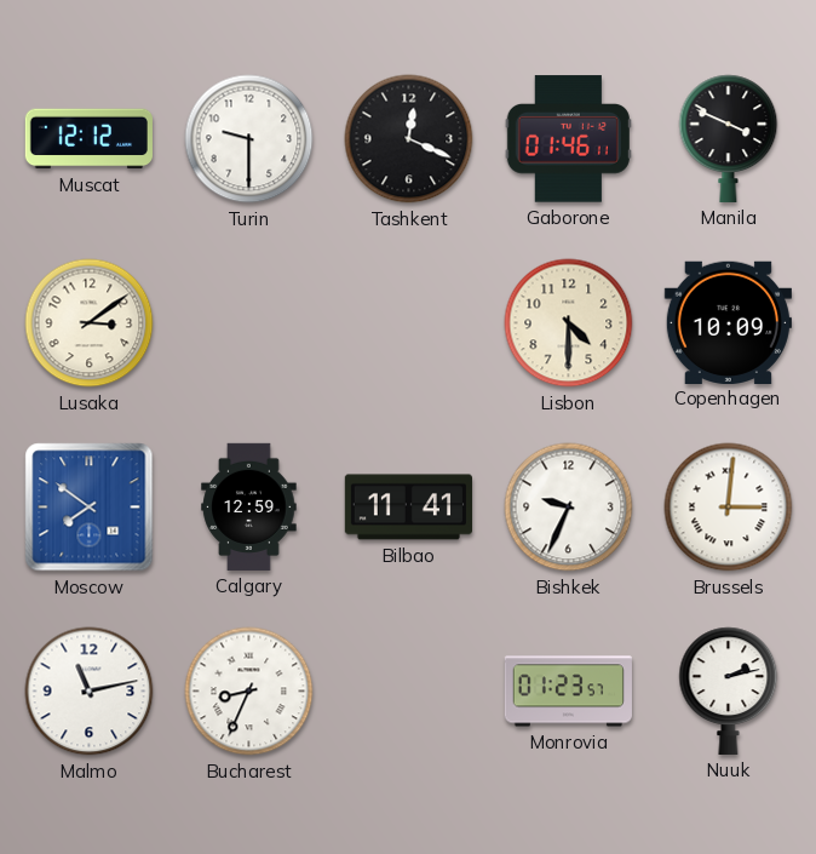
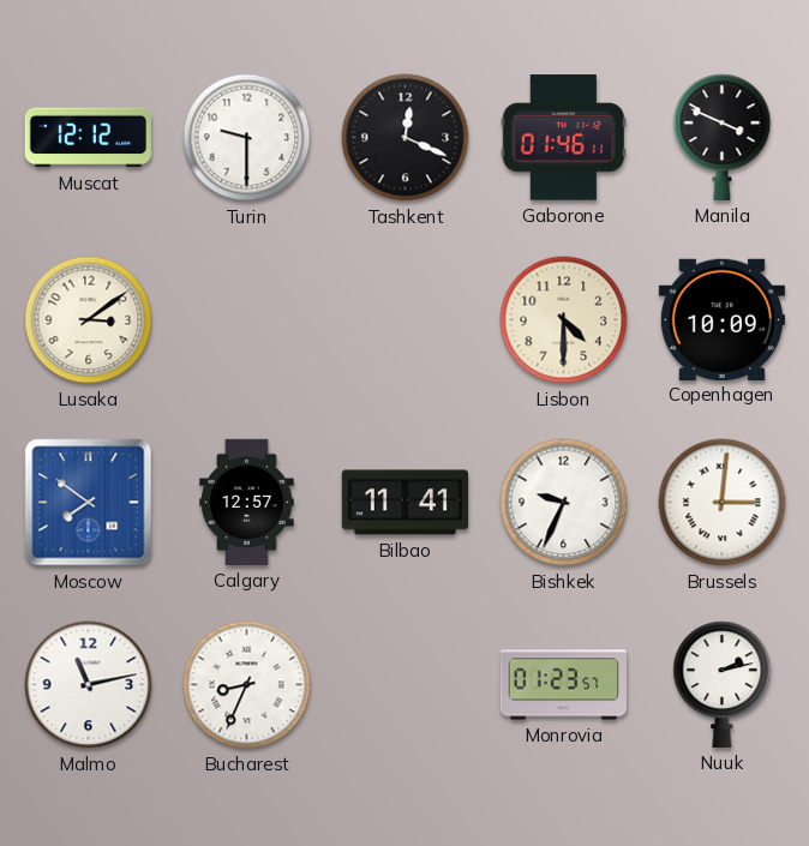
Calgary: 12:59 -> 12:57 (247, 502)
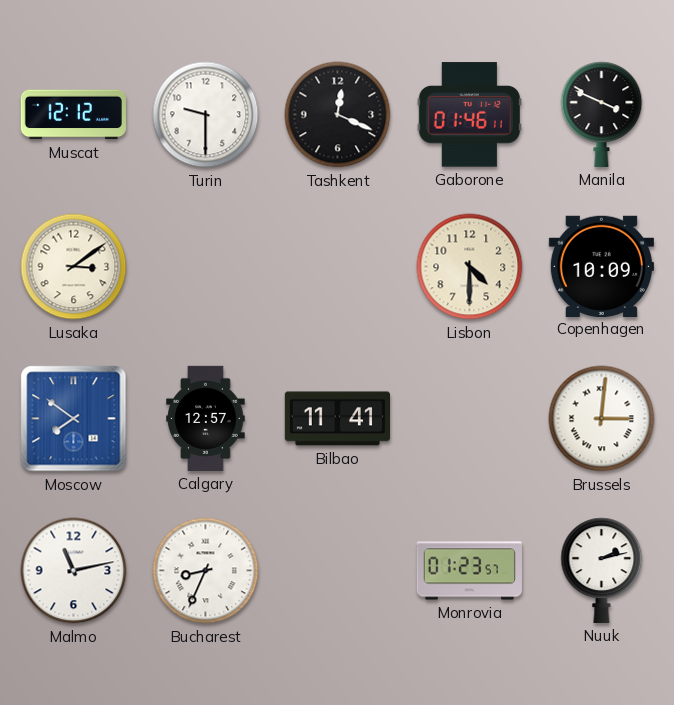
Bishkek: 9:34 -> none (564, 503)
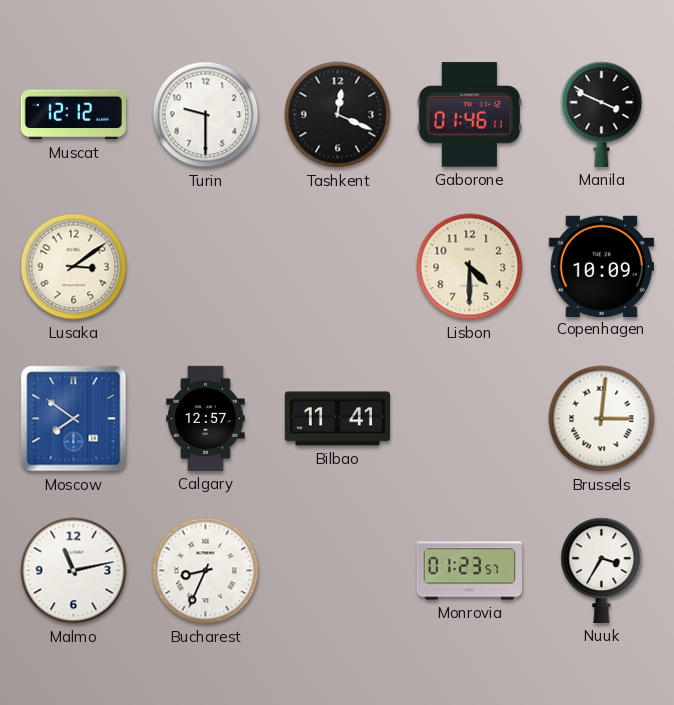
Nuuk: 2:13 -> 3:35 (602, 570)
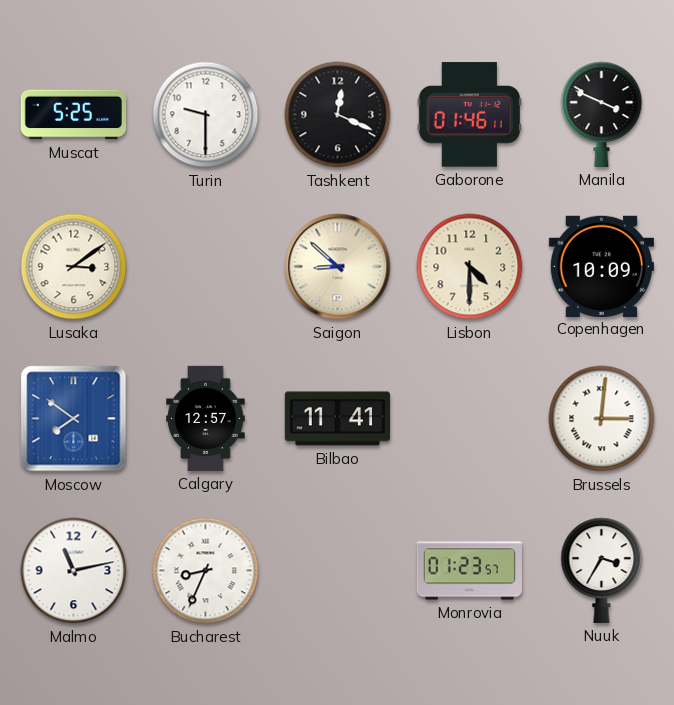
Muscat: 12:12 -> 5:25 (73, 115)
Saigon: none -> 8:52 (338, 267)
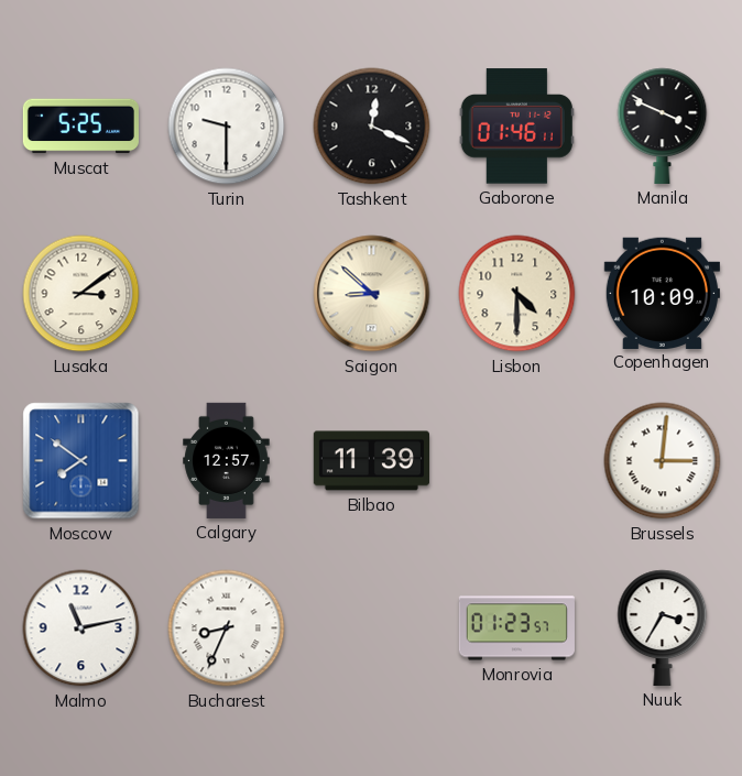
Bilbao: 11:41 -> 11:39 (371, 461)
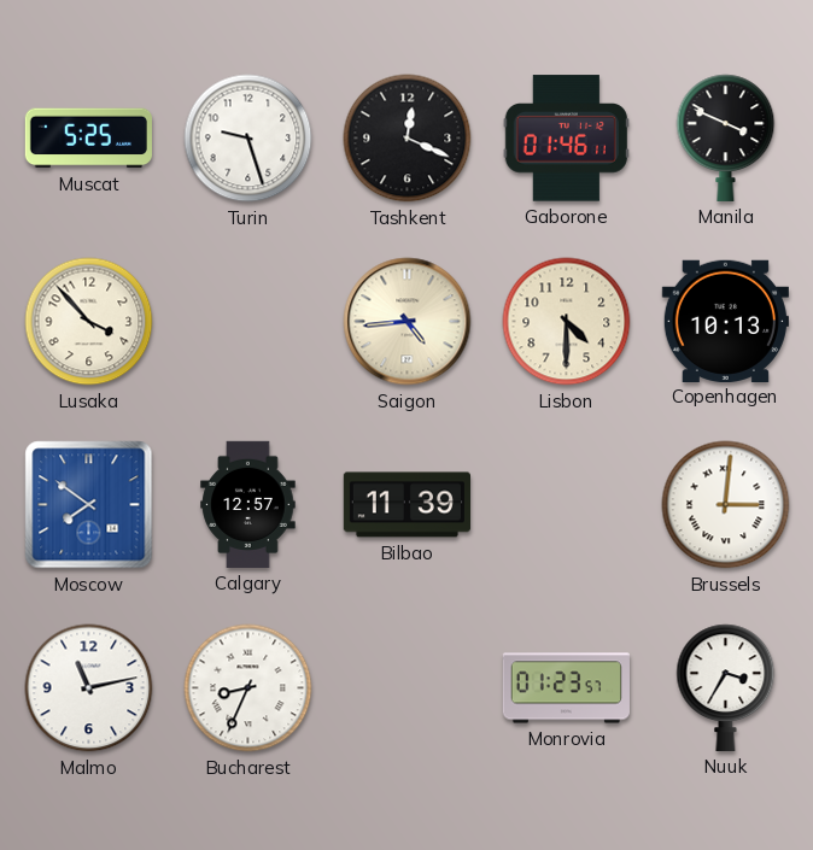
Turin: 9:30 -> 9:27 (248, 139)
Lusaka: 3:09 -> 3:53 (89, 322)
Saigon: 8:52 -> 4:44 (408, 322)
Copenhagen: 10:09 -> 10:13 (725, 321)
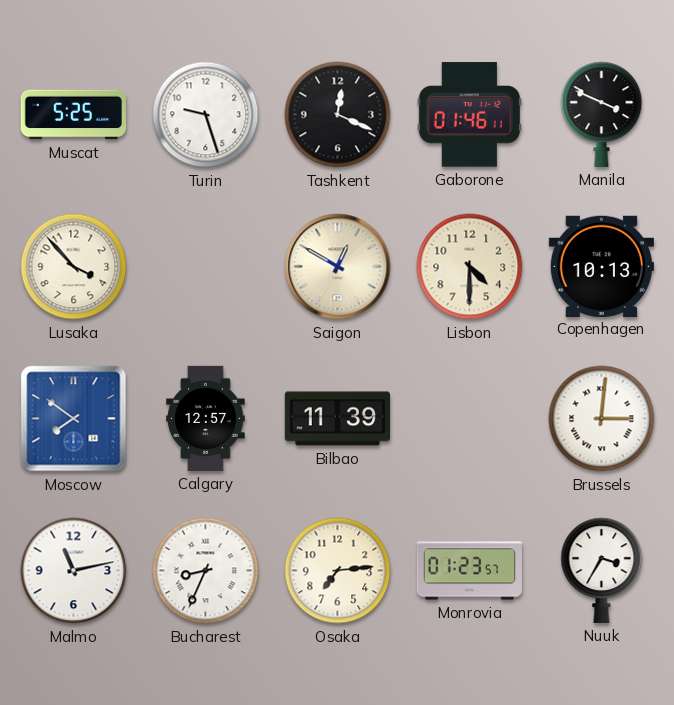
Saigon: 4:44 -> 12:50 (338, 267)
Osaka: none -> 7:14 (338, 571)
